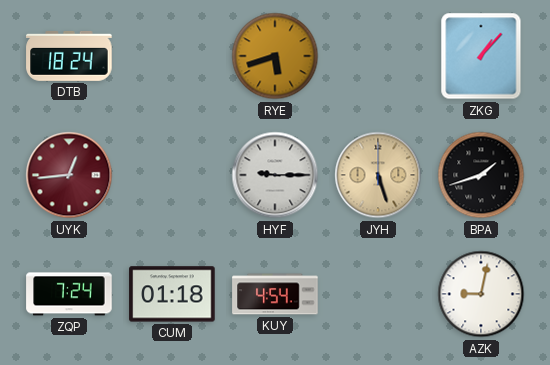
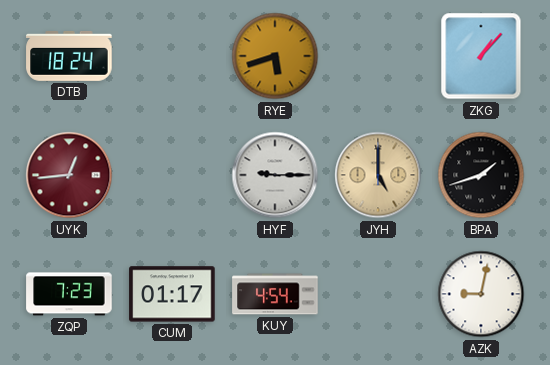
JYH: 5:27 -> 5:00 (378, 175)
ZQP: 7:24 -> 7:23 (69, 294)
CUM: 01:18 -> 01:17 (172, 294)
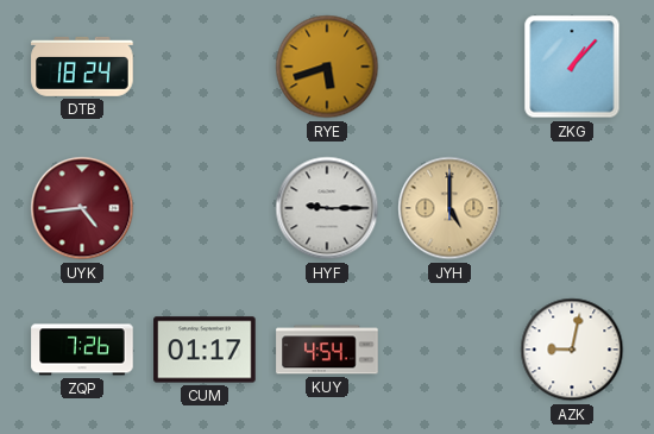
UYK: 12:44 -> 4:44 (82, 208)
BPA: 1:42 -> none (481, 175)
ZQP: 7:23 -> 7:26 (82, 350)
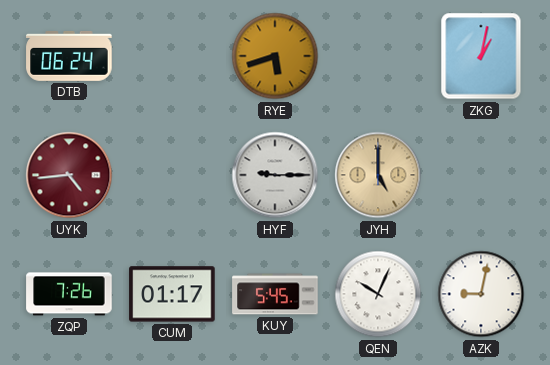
DTB: 18:24 -> 06:24 (69, 56)
ZKG: 1:07 -> 1:02 (481, 56)
KUY: 4:54 -> 5:45 (275, 294)
QEN: none -> 10:04 (378, 294)
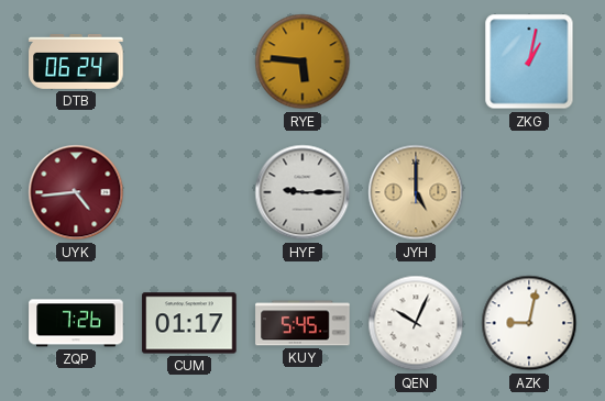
RYE: 5:42 -> 5:46 (302, 62)
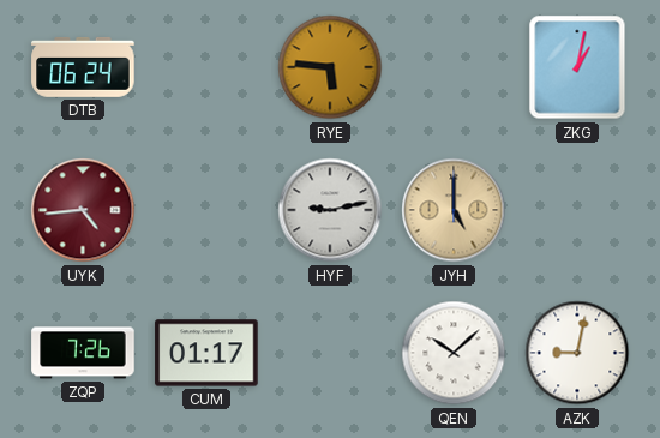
HYF: 9:15 -> 9:13 (330, 210)
KUY: 5:45 -> none (302, 323)
QEN: 10:04 -> 10:08 (454, 353)
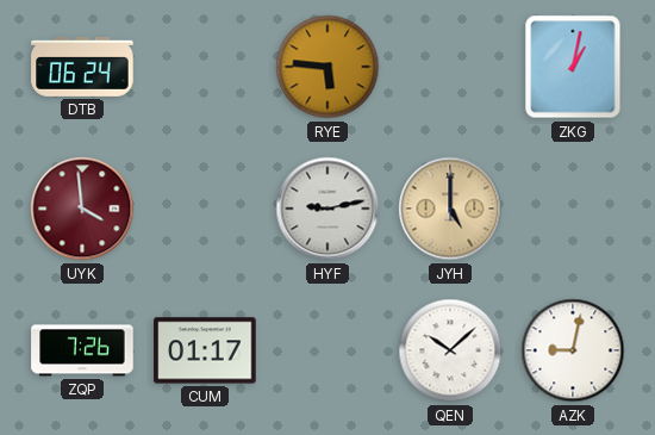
UYK: 4:44 -> 3:59 (82, 209)
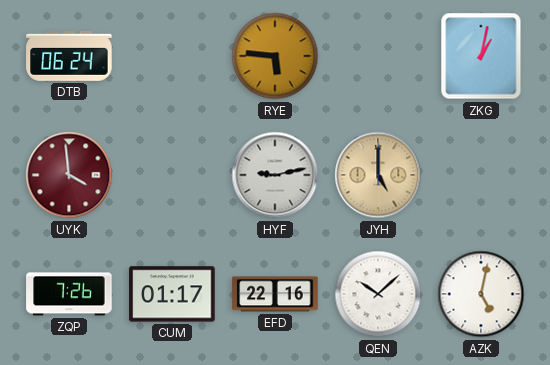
EFD: none -> 22:16 (275, 294)
AZK: 9:02 -> 5:02 (481, 294)
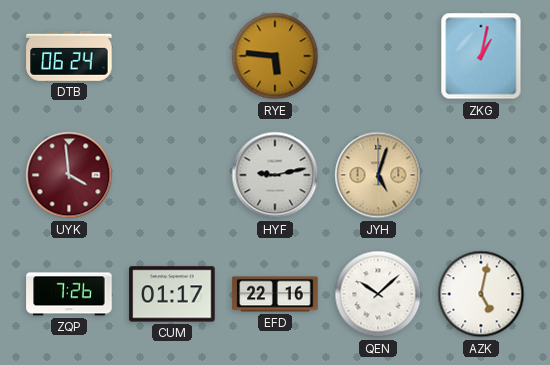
JYH: 5:00 -> 5:03 (378, 175)
